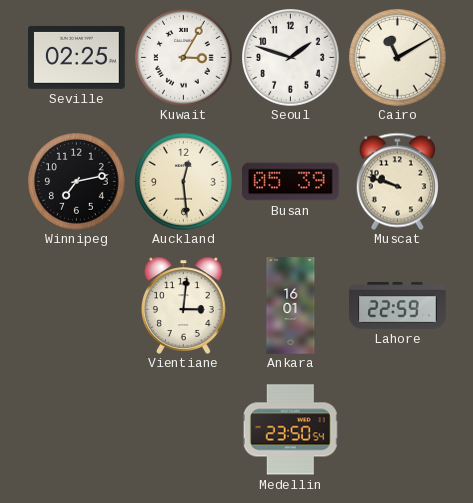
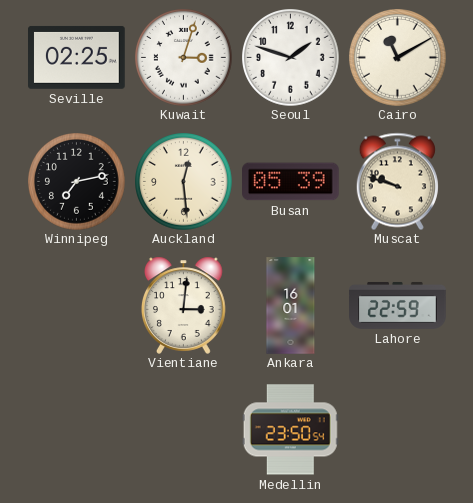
Kuwait: 3:05 -> 3:03 (184, 58)
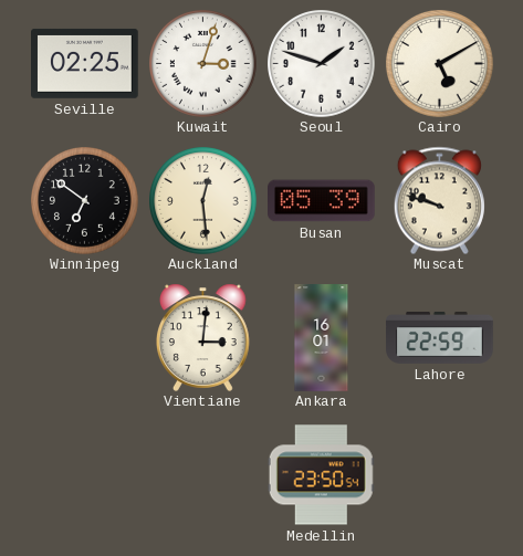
Cairo: 11:10 -> 5:10 (440, 64)
Winnipeg: 7:13 -> 6:51 (85, 201)
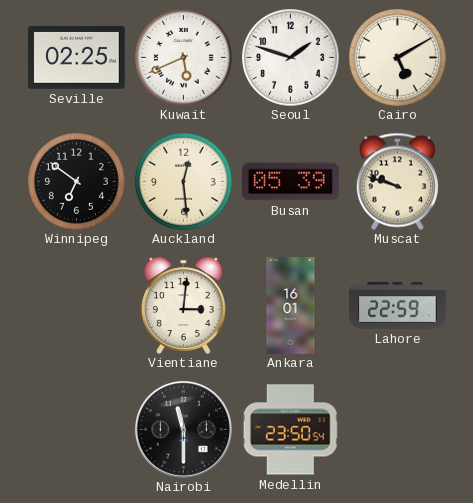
Kuwait: 3:03 -> 5:41 (184, 58)
Nairobi: none -> 11:30 (183, 429)
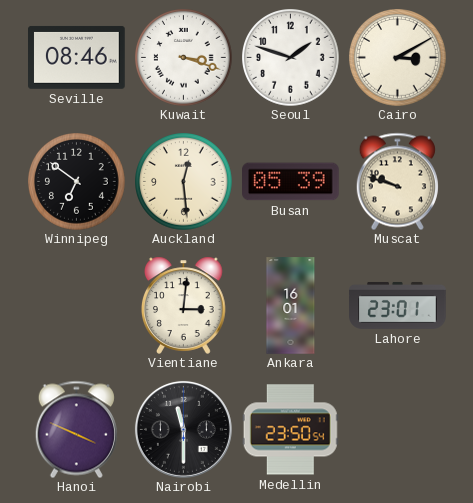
Seville: 02:25 -> 08:46 (77, 57)
Kuwait: 5:41 -> 3:18 (184, 58)
Cairo: 5:10 -> 3:10 (398, 58)
Lahore: 22:59 -> 23:01 (398, 305)
Hanoi: none -> 3:49 (76, 429)
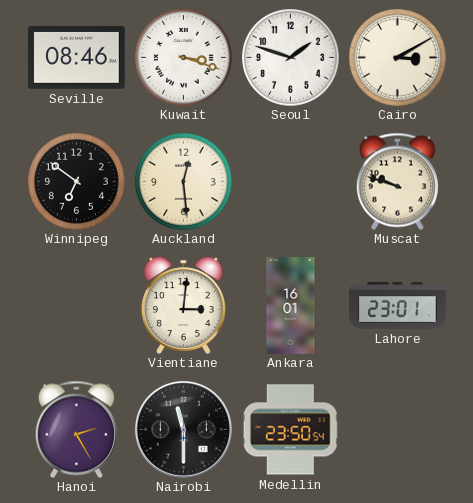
Busan: 05:39 -> none (291, 182)
Hanoi: 3:49 -> 2:25 (76, 429)
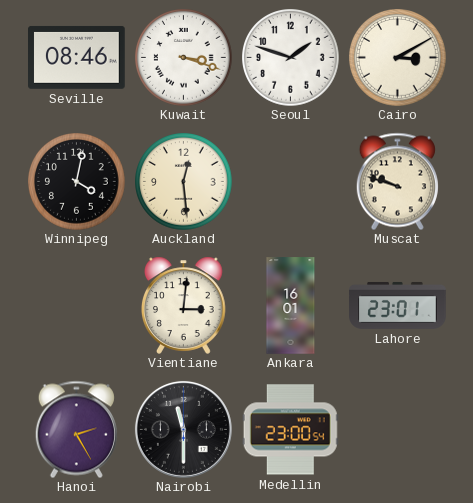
Winnipeg: 6:51 -> 4:02 (77, 182)
Medellin: 23:50 -> 23:00 (290, 430)
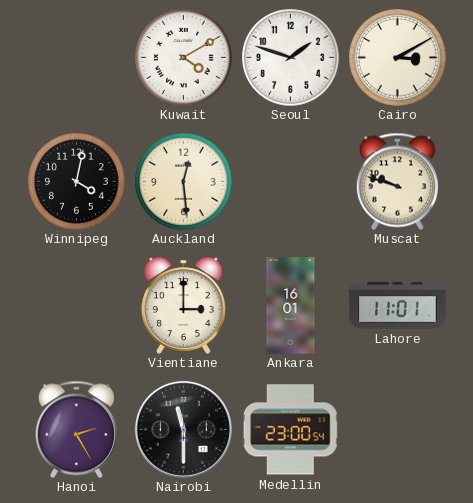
Seville: 08:46 -> none (77, 57)
Kuwait: 3:18 -> 4:10 (184, 58)
Vientiane: 3:01 -> 3:00 (184, 305)
Lahore: 23:01 -> 11:01 (398, 305)
